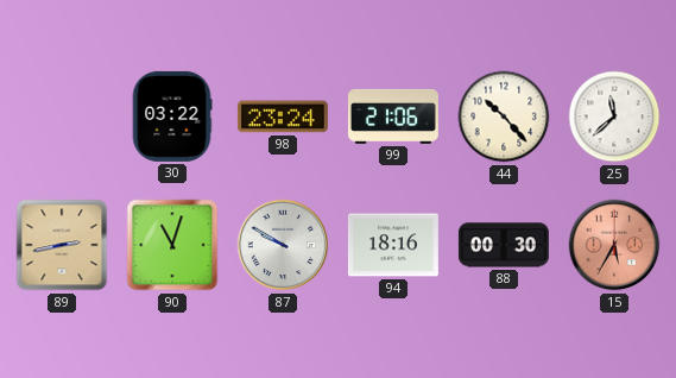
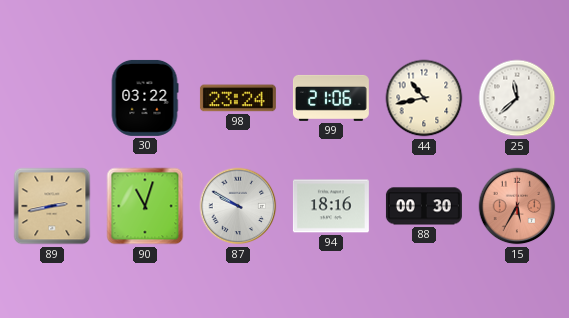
44: 10:23 -> 10:43 (424, 98)
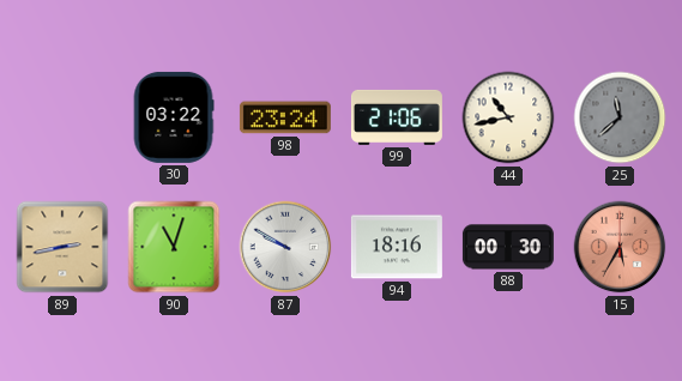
25 dial: white -> grey (620, 117)
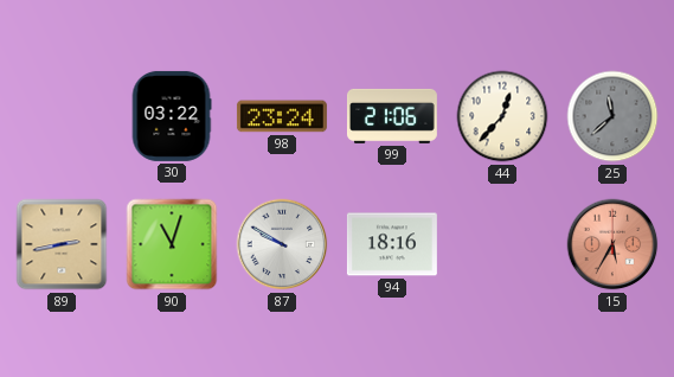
44: 10:43 -> 12:37 (502, 116)
88: 00:30 -> none (508, 247)
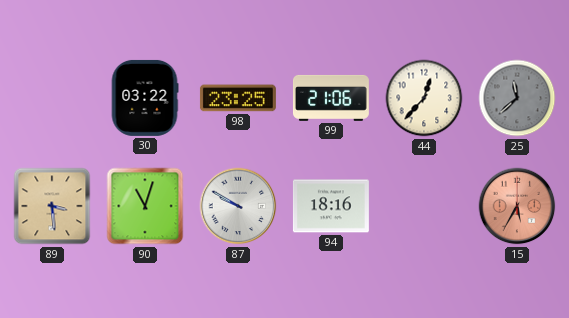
98: 23:24 -> 23:25 (238, 98)
89: 2:43 -> 3:29 (52, 206)
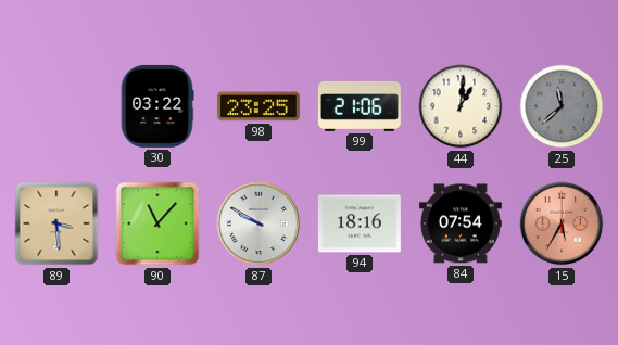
44: 12:37 -> 1:01 (461, 106)
90: 11:03 -> 11:07 (157, 223)
84: none -> 07:54 (461, 223)
